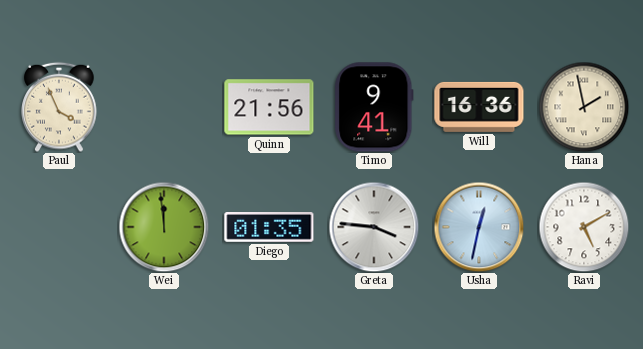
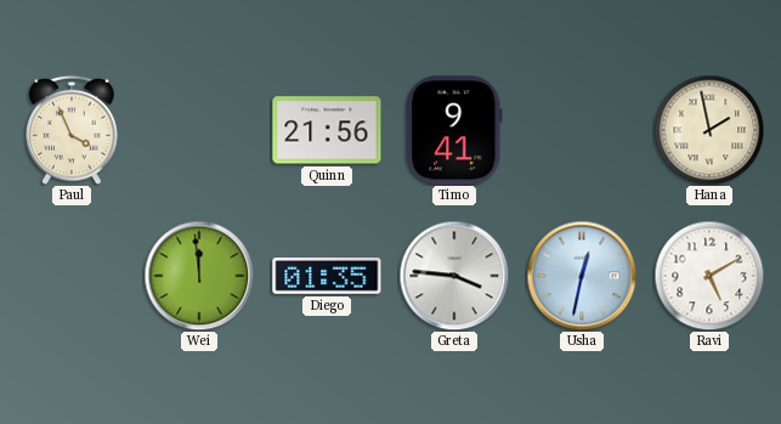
Will: 16:36 -> none (479, 107)
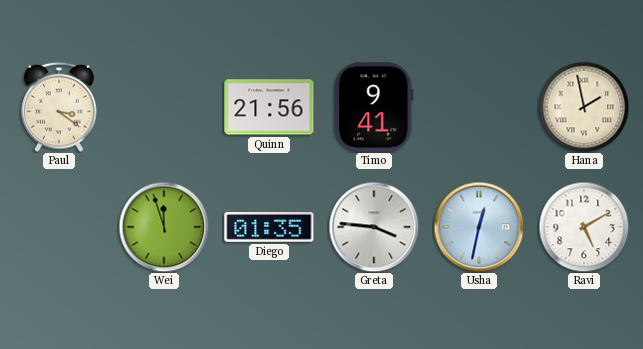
Paul: 3:56 -> 3:21 (59, 107)
Wei: 11:59 -> 11:57 (164, 227)
